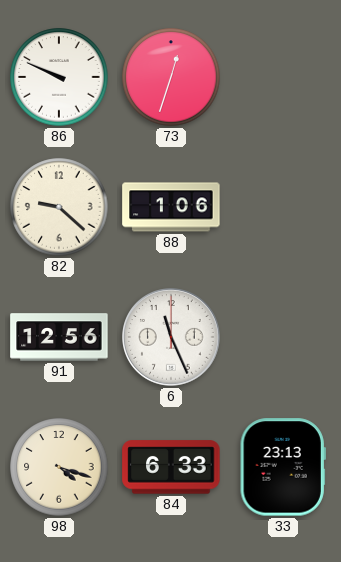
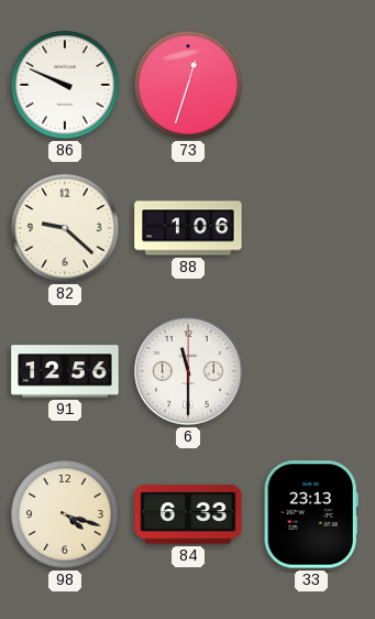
6: 11:26 -> 11:30 (189, 372)
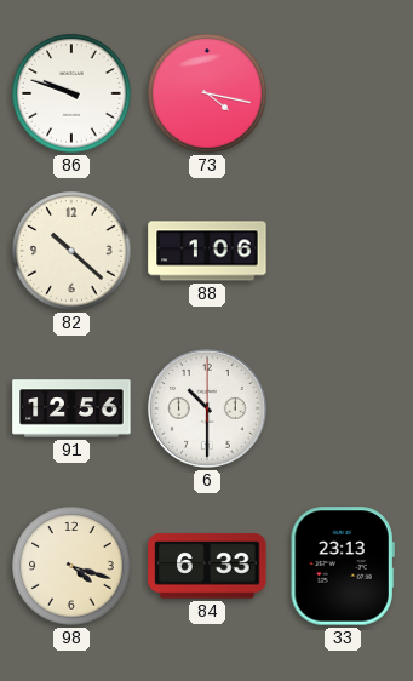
86: 9:49 -> 9:48 (71, 93)
73: 12:33 -> 4:17 (207, 93)
82: 9:22 -> 10:22 (71, 251)
6: 11:30 -> 10:30 (208, 410)
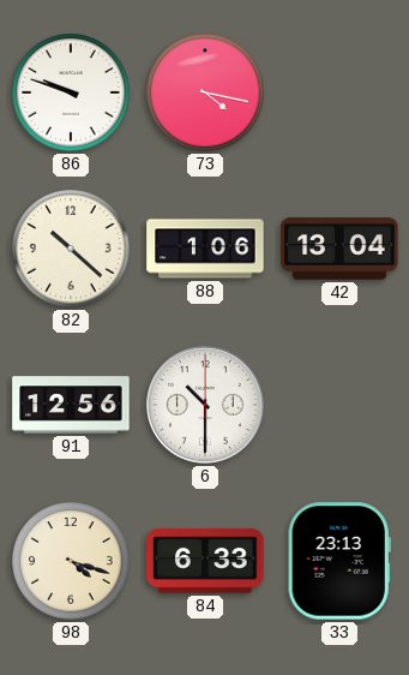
42: none -> 13:04 (339, 249)
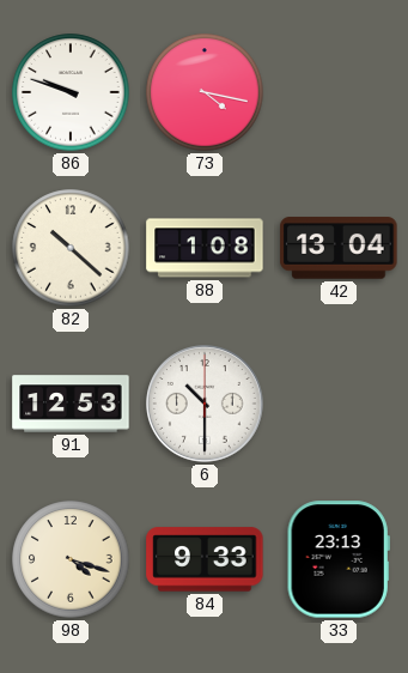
88: 1:06 -> 1:08 (205, 248)
91: 12:56 -> 12:53 (71, 404)
84: 6:33 -> 9:33 (205, 559)
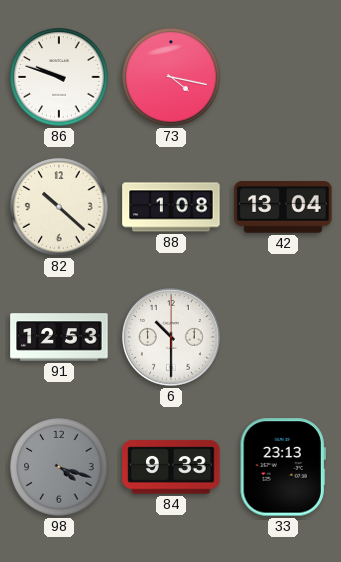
98 dial: cream -> grey (59, 467)
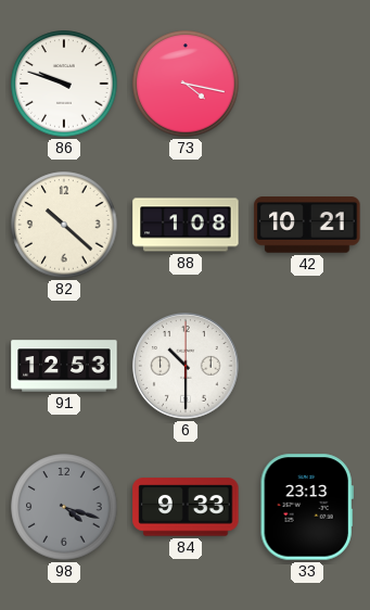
42: 13:04 -> 10:21 (307, 225)
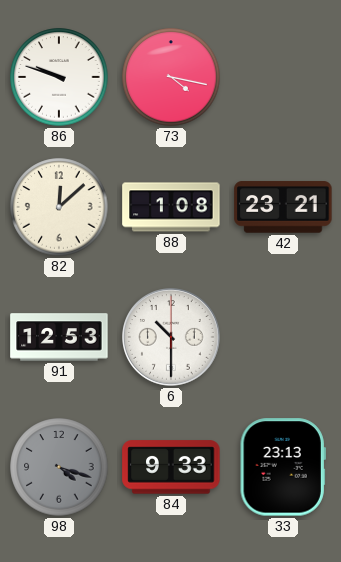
82: 10:22 -> 12:08 (59, 207)
42: 10:21 -> 23:21 (283, 207)
